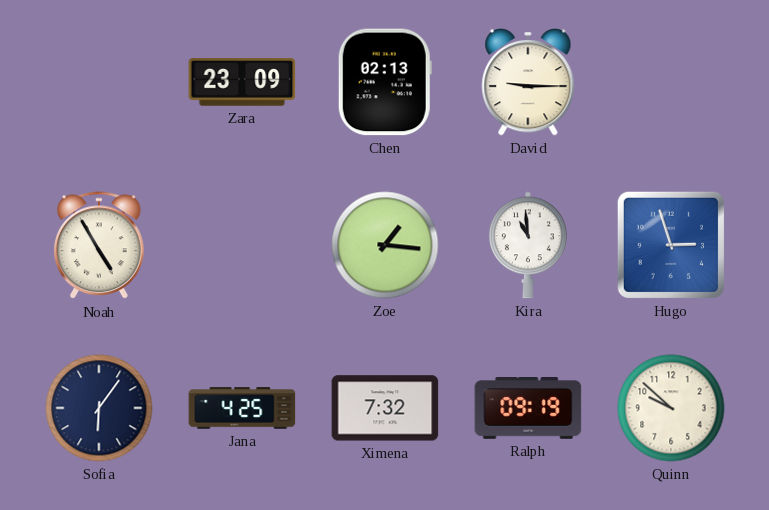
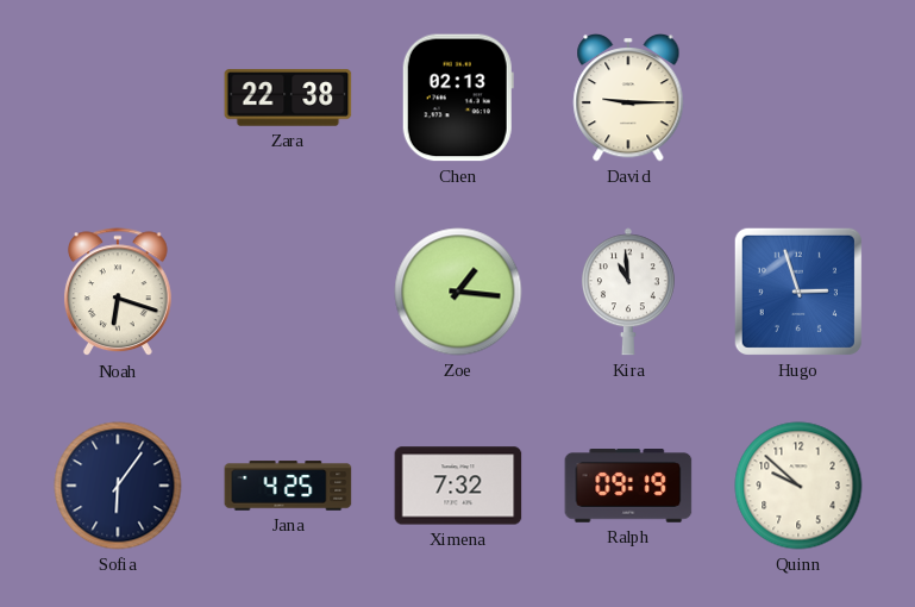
Zara: 23:09 -> 22:38 (288, 98)
Noah: 4:55 -> 6:18 (118, 293)
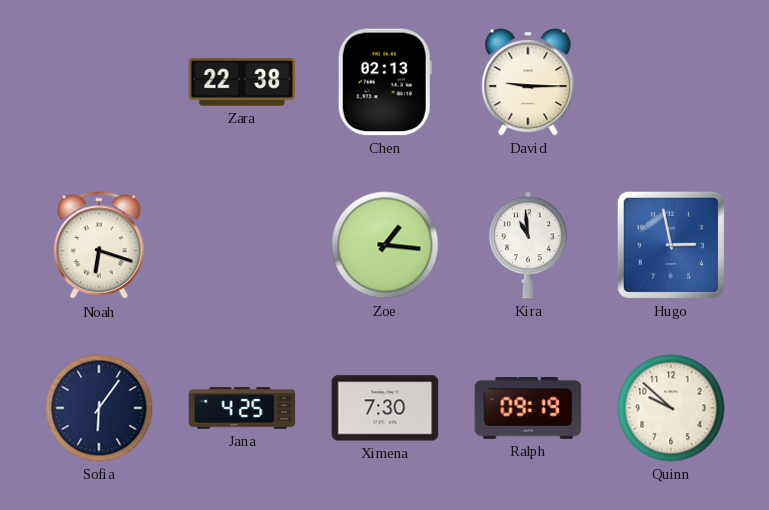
Hugo: 2:57 -> 2:58 (671, 245)
Ximena: 7:32 -> 7:30 (385, 408)
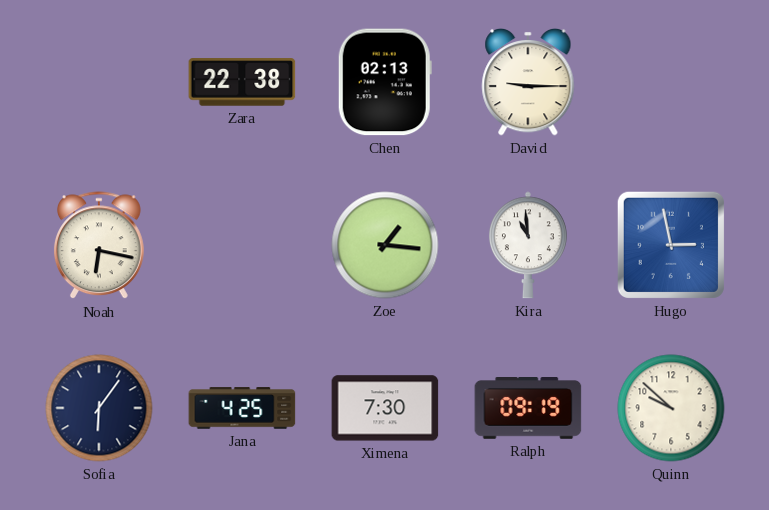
Noah: 6:18 -> 6:17 (99, 246)
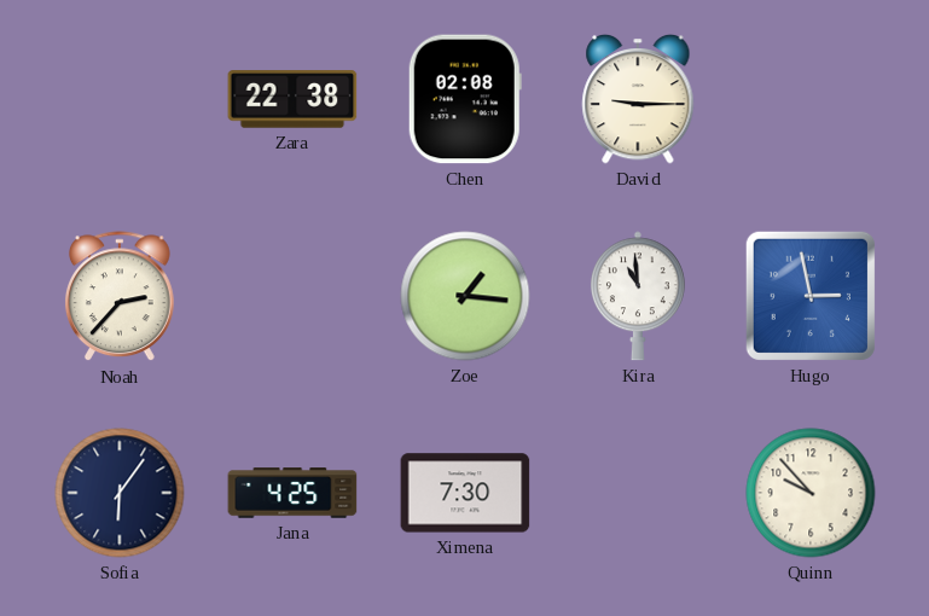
Chen: 02:13 -> 02:08 (465, 99)
Noah: 6:17 -> 2:37 (120, 297)
Ralph: 09:19 -> none (528, 409)
Quinn: 9:52 -> 9:53 (811, 493)
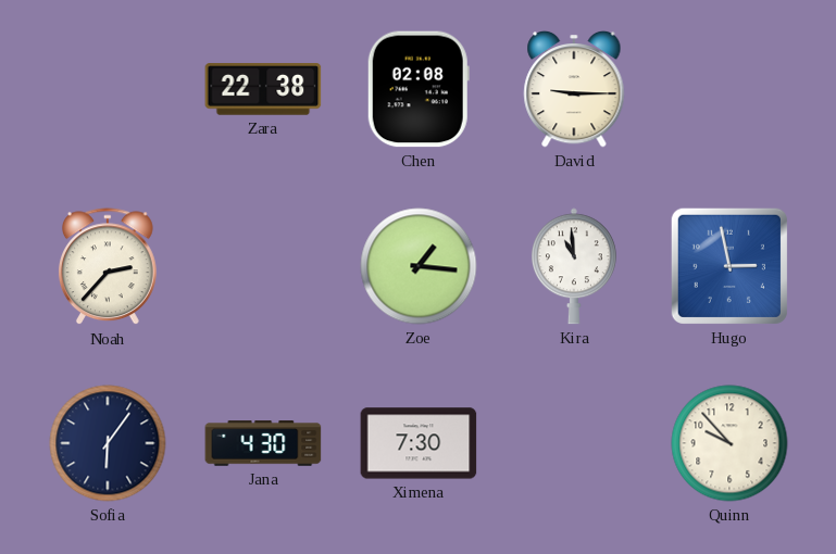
Jana: 4:25 -> 4:30 (263, 443)
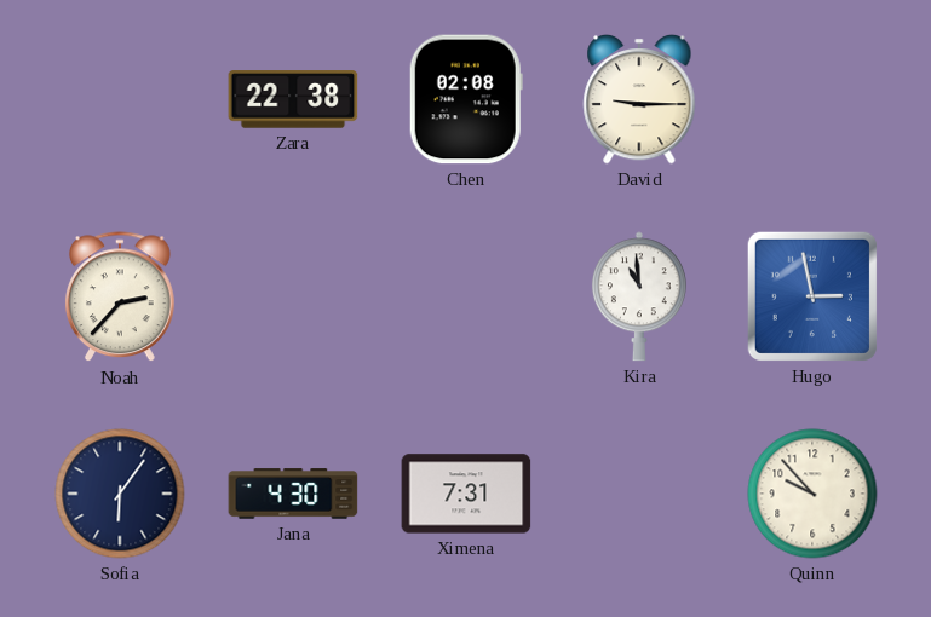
Zoe: 1:16 -> none (419, 266)
Ximena: 7:30 -> 7:31 (466, 494)
